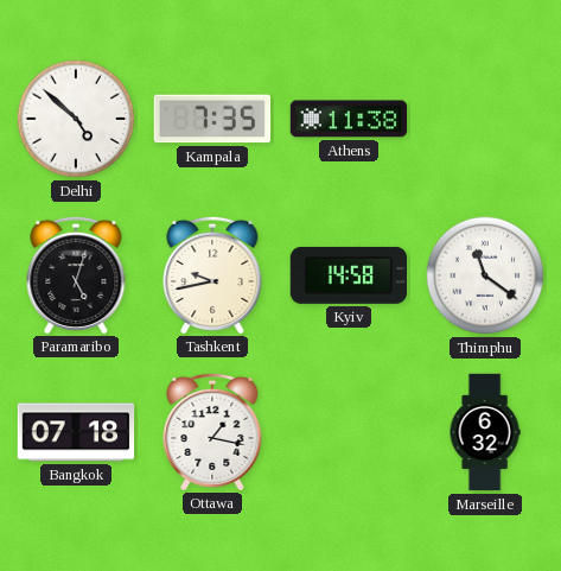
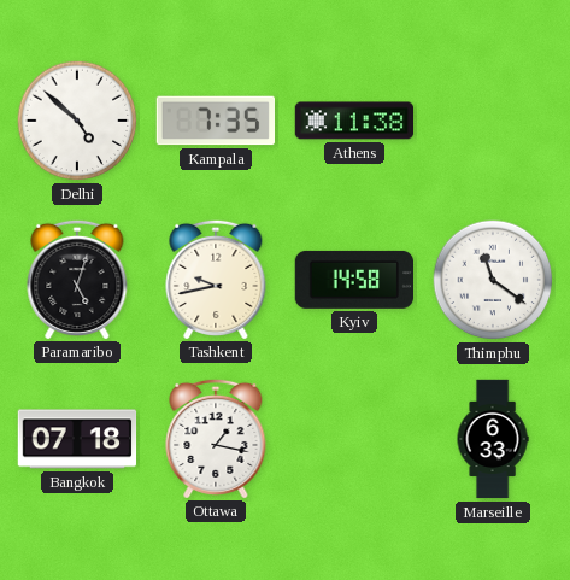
Marseille: 6:32 -> 6:33 (493, 439)
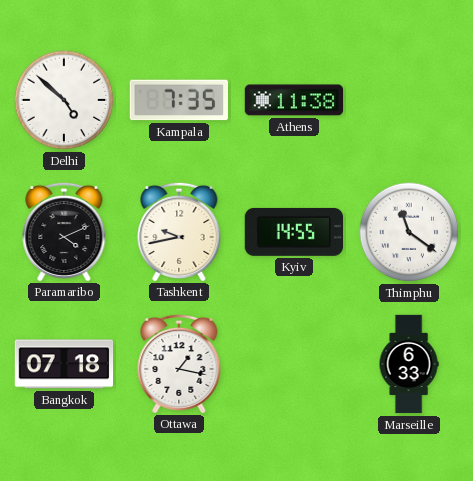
Paramaribo: 5:03 -> 4:11 (64, 231)
Kyiv: 14:58 -> 14:55 (293, 232)
